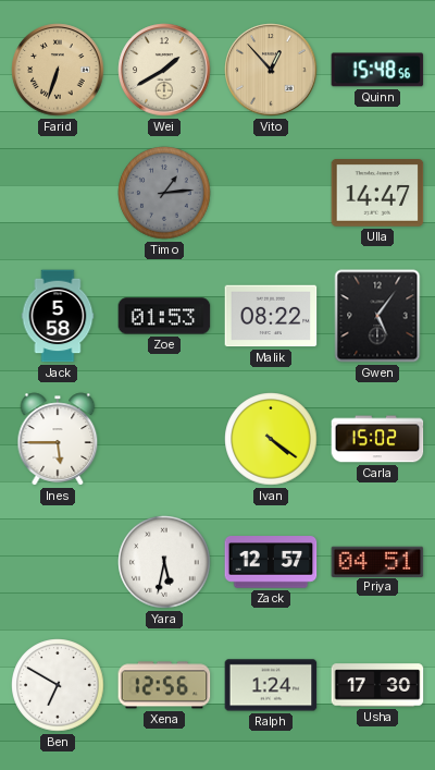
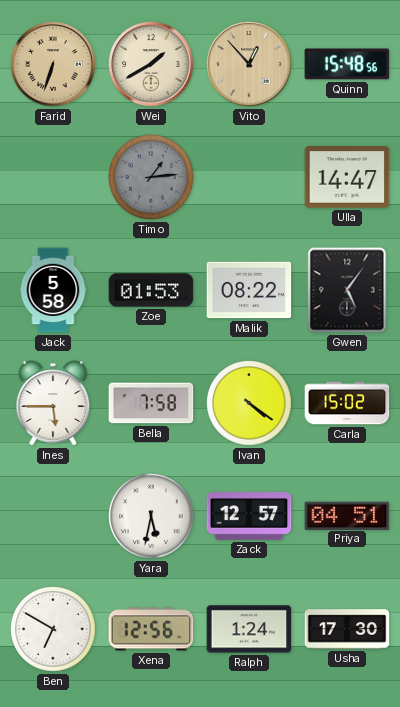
Bella: none -> 7:58 (151, 403)
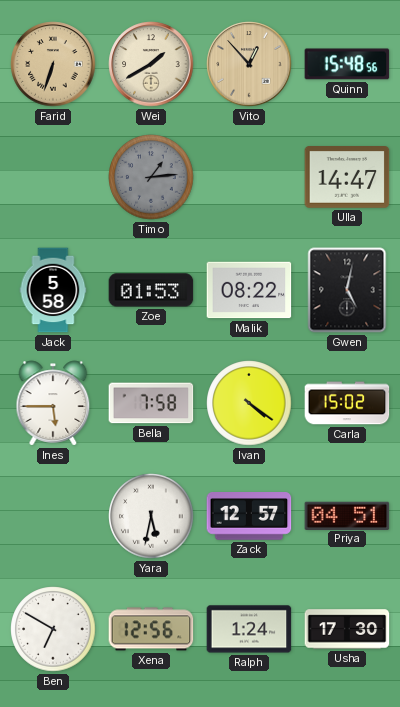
Gwen: 5:06 -> 5:02 (347, 290)
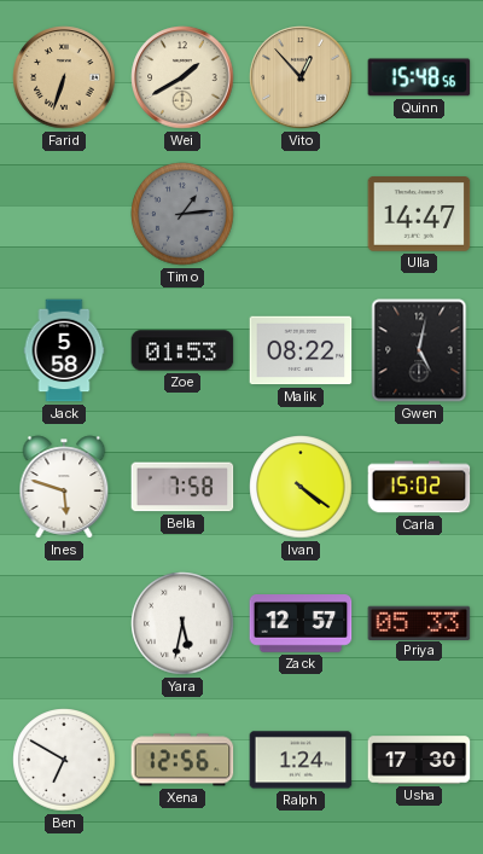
Ines: 5:45 -> 5:48 (64, 487)
Priya: 04:51 -> 05:33 (419, 622)
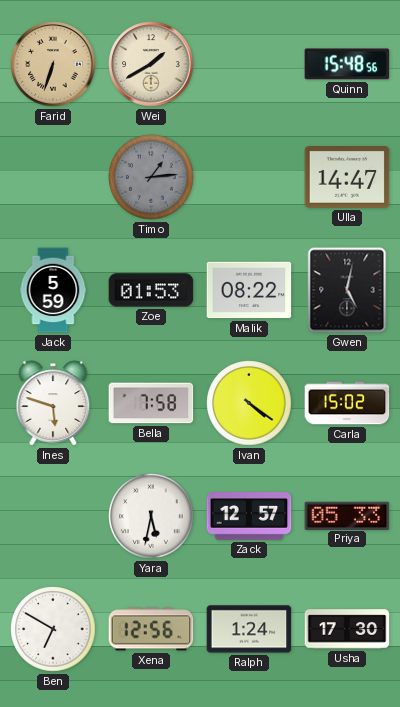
Vito: 12:53 -> none (301, 77)
Jack: 5:58 -> 5:59 (53, 290)
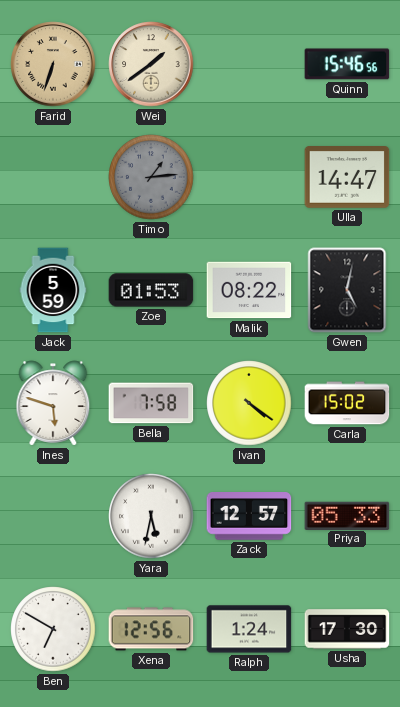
Wei: 1:40 -> 1:39 (151, 64)
Quinn: 15:48 -> 15:46 (347, 64)
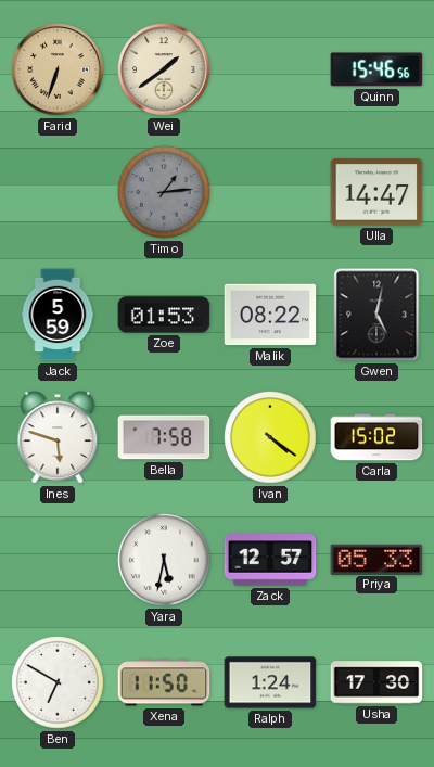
Xena: 12:56 -> 11:50 (164, 682)
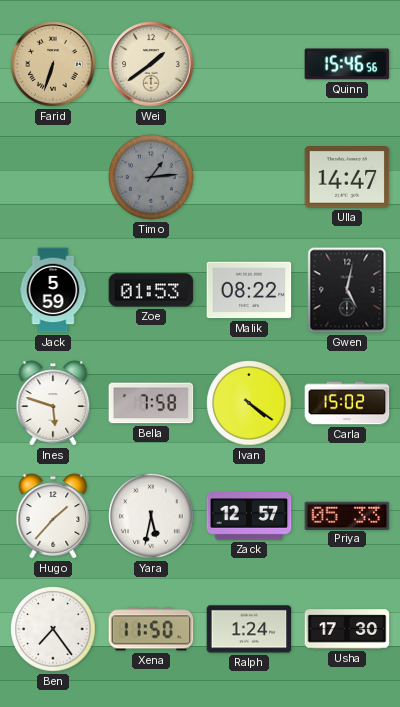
Hugo: none -> 1:37 (53, 516)
Ben: 6:50 -> 7:24 (53, 629)
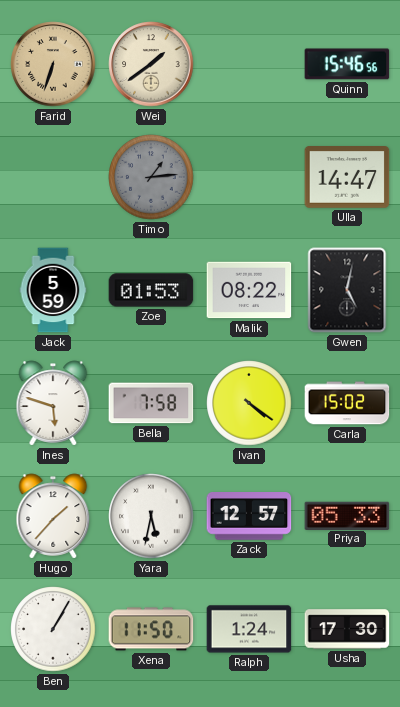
Ben: 7:24 -> 1:05 (53, 629)
